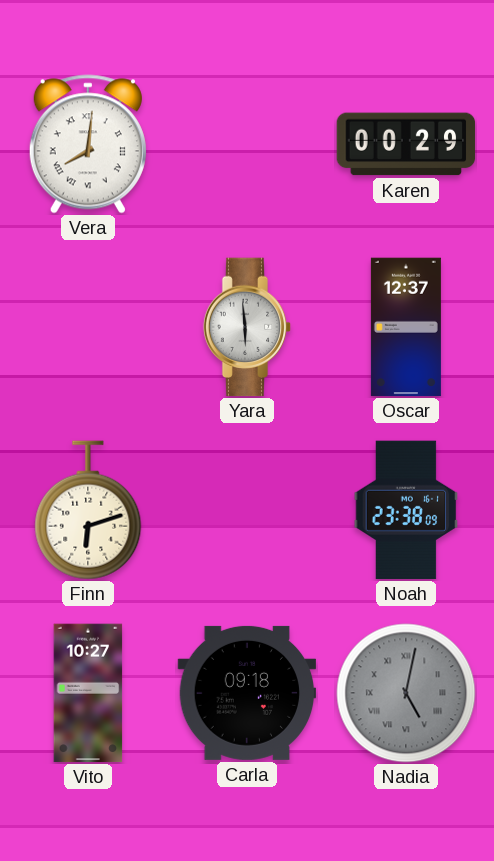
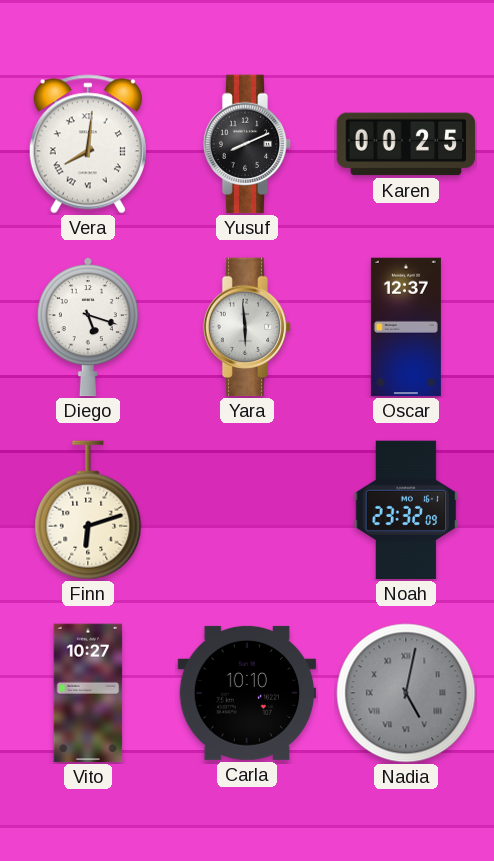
Yusuf: none -> 8:11 (247, 144)
Karen: 00:29 -> 00:25 (406, 144)
Diego: none -> 5:18 (88, 327)
Noah: 23:38 -> 23:32 (406, 510)
Carla: 09:18 -> 10:10 (247, 693)
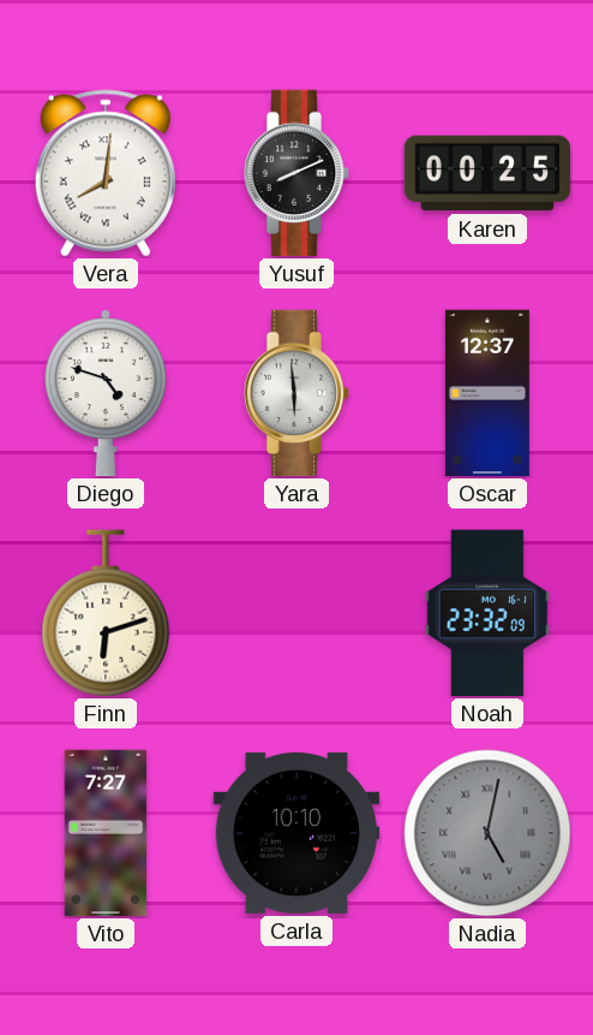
Diego: 5:18 -> 4:48 (106, 393)
Vito: 10:27 -> 7:27 (106, 833)
